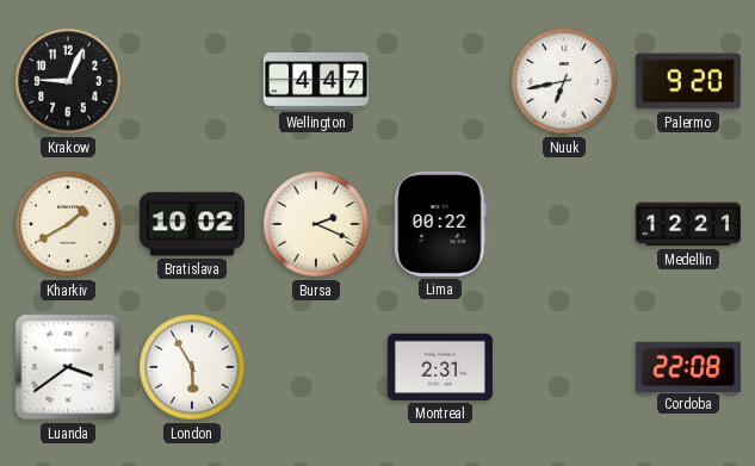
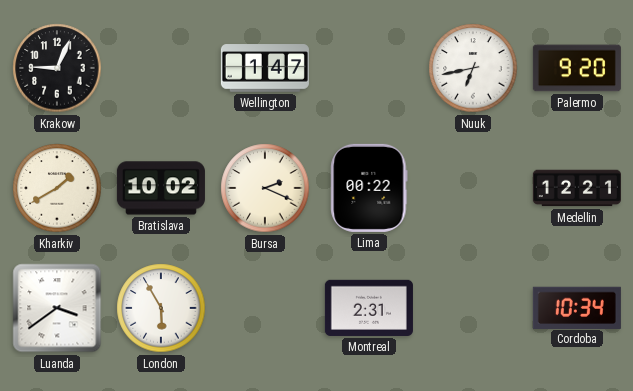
Wellington: 4:47 -> 1:47 (265, 68)
Cordoba: 22:08 -> 10:34 (577, 307)
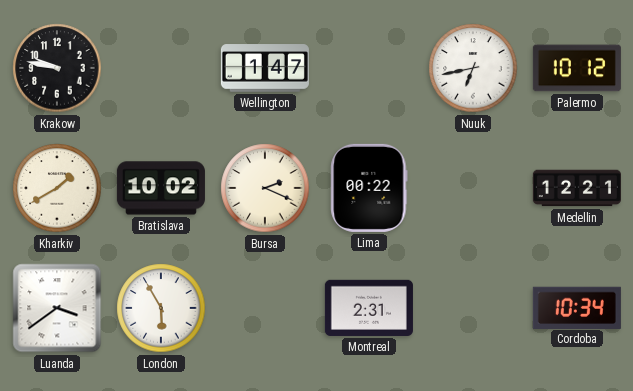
Krakow: 9:04 -> 9:47 (57, 68)
Palermo: 9:20 -> 10:12 (577, 68)
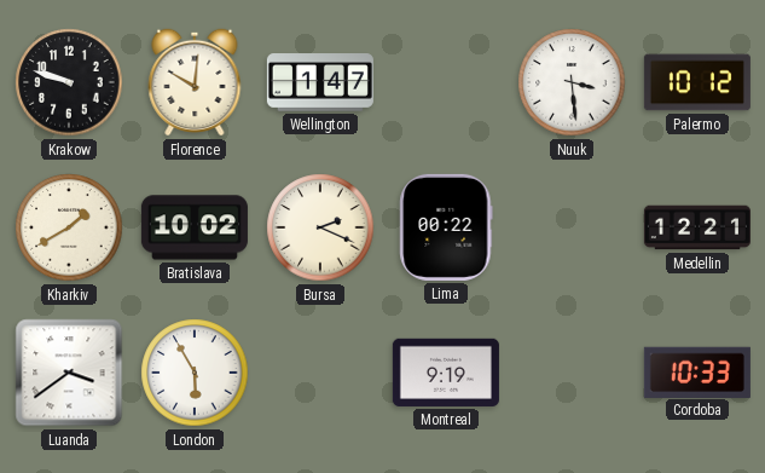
Krakow: 9:47 -> 9:48 (69, 82)
Florence: none -> 10:01 (195, 82)
Nuuk: 6:43 -> 3:29 (572, 82)
Montreal: 2:31 -> 9:19 (446, 373)
Cordoba: 10:34 -> 10:33 (697, 371)
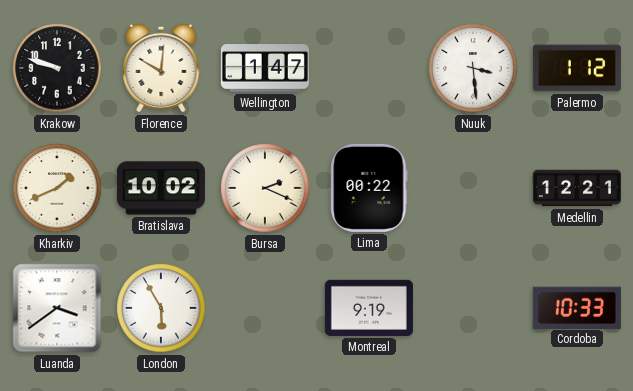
Palermo: 10:12 -> 1:12 (577, 68)
Kharkiv: 1:40 -> 1:41 (57, 188)
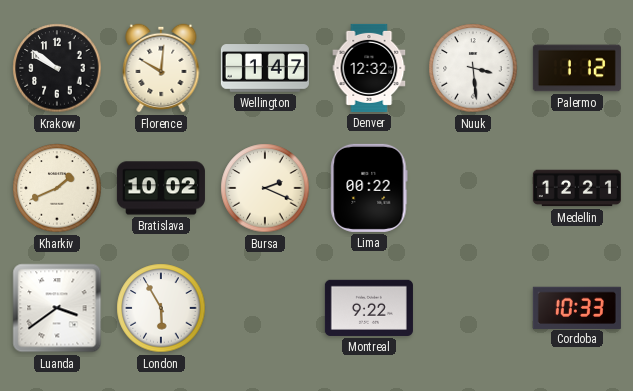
Krakow: 9:48 -> 9:51 (57, 68)
Denver: none -> 12:32 (369, 68)
Montreal: 9:19 -> 9:22 (369, 308)
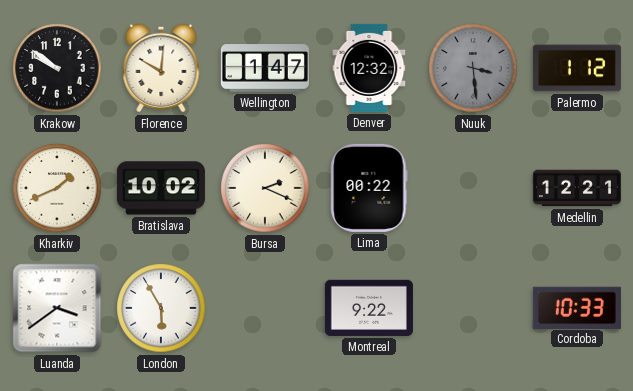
Nuuk dial: white -> grey (473, 68)
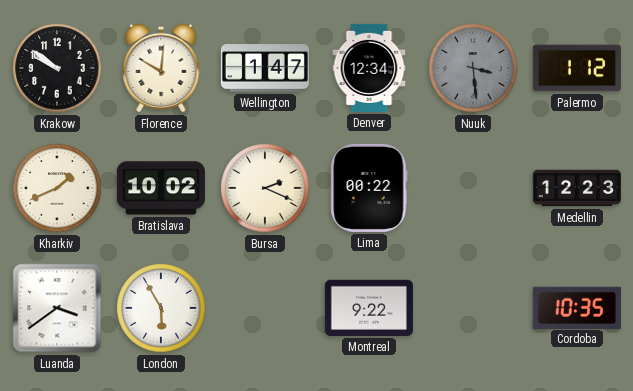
Denver: 12:32 -> 12:34 (369, 68)
Medellin: 12:21 -> 12:23 (577, 188)
Cordoba: 10:33 -> 10:35 (577, 307)
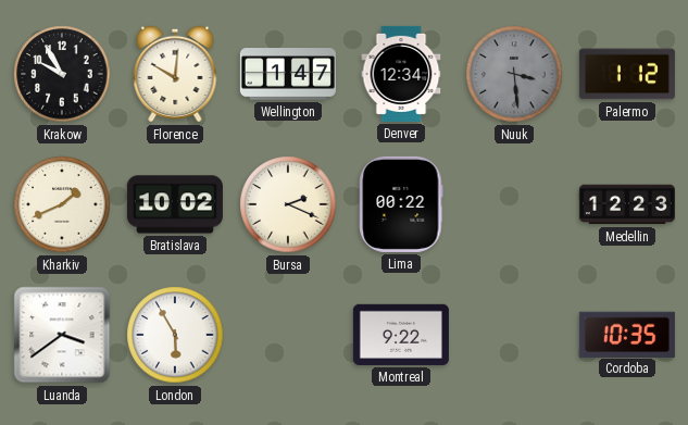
Krakow: 9:51 -> 9:55 (62, 74)
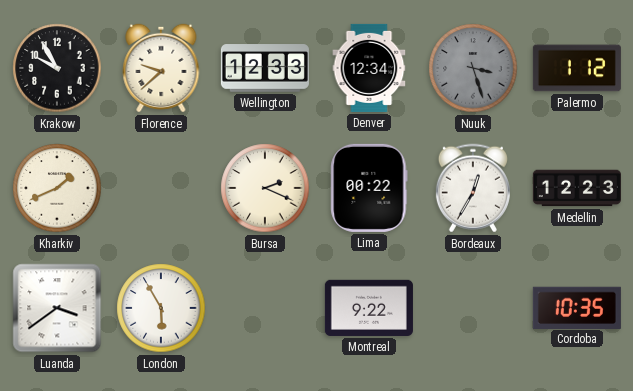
Florence: 10:01 -> 9:38 (161, 68)
Wellington: 1:47 -> 12:33 (265, 68)
Nuuk: 3:29 -> 3:27 (473, 68)
Bratislava: 10:02 -> none (175, 204)
Bordeaux: none -> 12:35 (473, 188)
